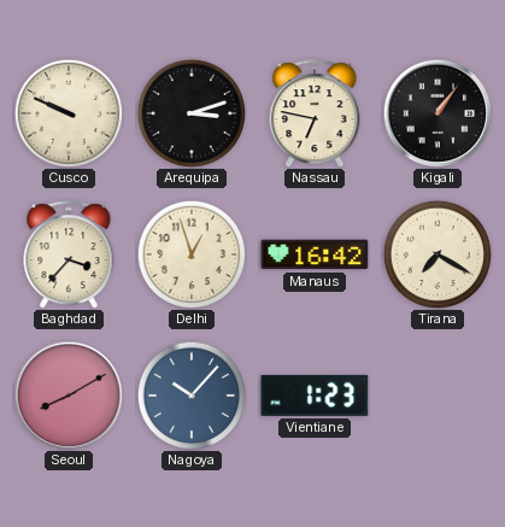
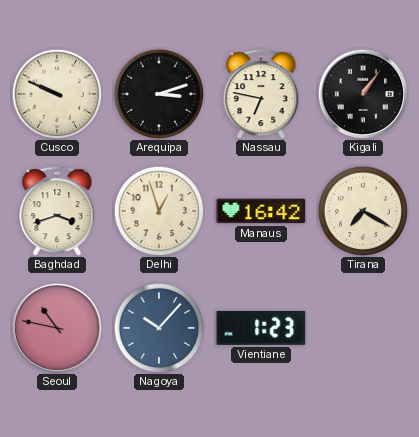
Baghdad: 3:37 -> 3:42 (57, 211)
Seoul: 8:10 -> 10:47 (56, 327)
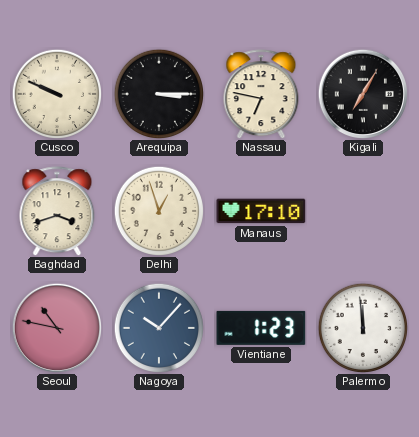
Arequipa: 3:12 -> 3:15 (158, 93)
Kigali: 1:06 -> 7:05 (362, 93)
Manaus: 16:42 -> 17:10 (261, 211)
Tirana: 7:20 -> none (362, 210)
Palermo: none -> 11:59 (362, 327)
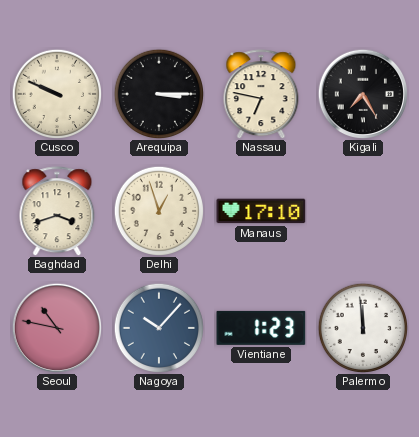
Kigali: 7:05 -> 7:25 (362, 93)
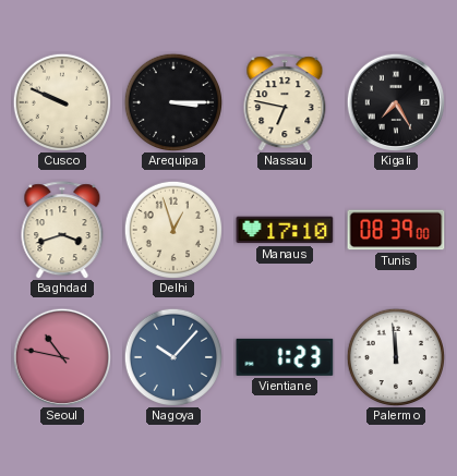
Tunis: none -> 08:39 (396, 230)
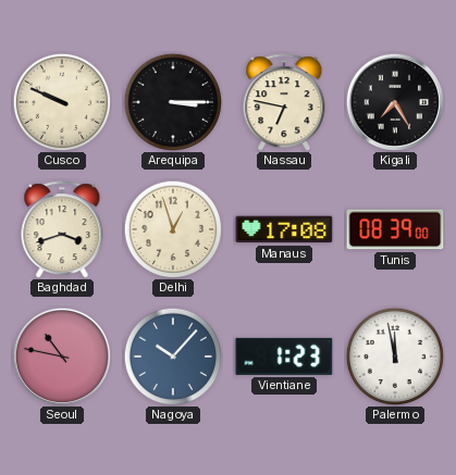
Manaus: 17:10 -> 17:08 (284, 229)
Palermo: 11:59 -> 11:58 (394, 355)
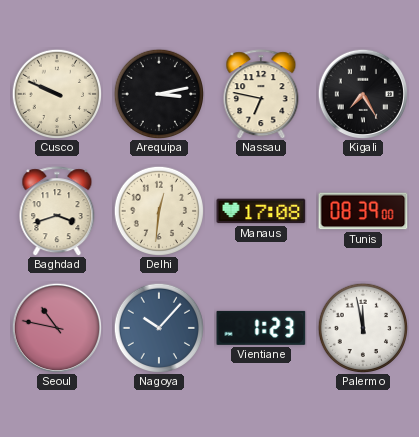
Arequipa: 3:15 -> 3:13 (158, 93)
Delhi: 12:57 -> 12:31 (158, 210)
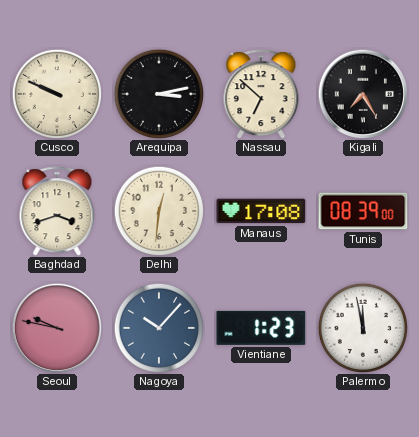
Nassau: 6:47 -> 6:52 (261, 94)
Seoul: 10:47 -> 9:47 (56, 327)
